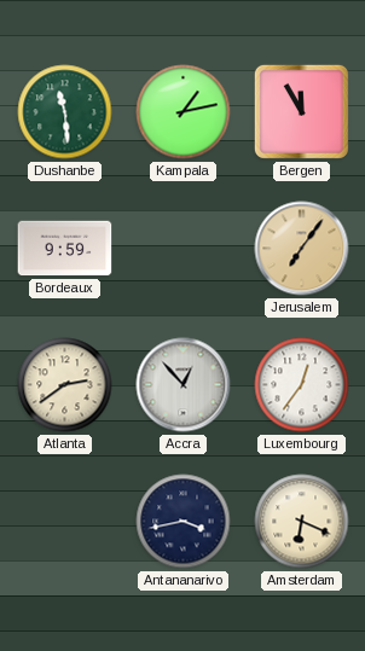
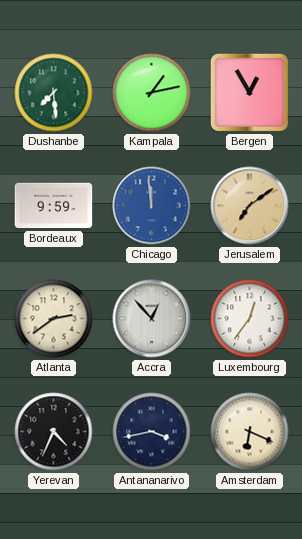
Dushanbe: 11:29 -> 7:29 (54, 93)
Bergen: 11:55 -> 12:55 (249, 92)
Chicago: none -> 11:59 (152, 206)
Jerusalem: 7:06 -> 7:09 (250, 206)
Yerevan: none -> 4:34 (54, 432)
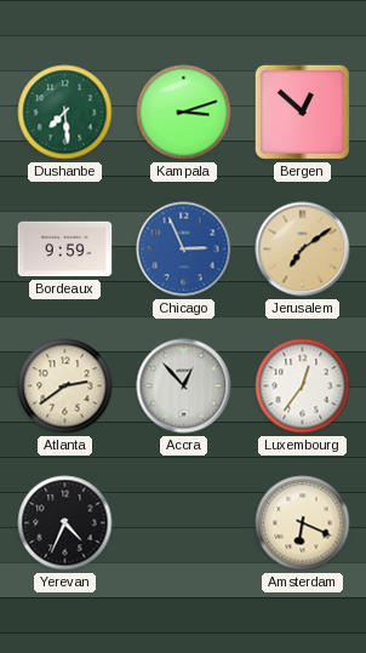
Kampala: 1:13 -> 3:12 (184, 113)
Bergen: 12:55 -> 12:52 (302, 111)
Chicago: 11:59 -> 2:56 (184, 250)
Antananarivo: 3:43 -> none (152, 432)
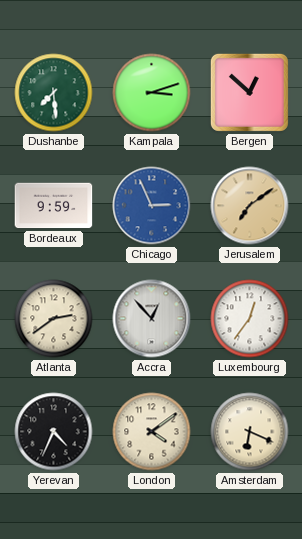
London: none -> 4:09 (152, 432)
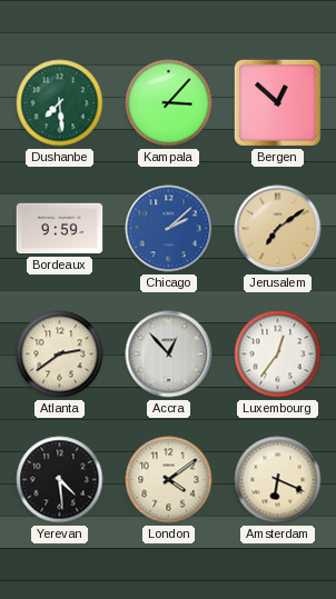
Kampala: 3:12 -> 3:07 (169, 103)
Chicago: 2:56 -> 2:08 (169, 229)
Yerevan: 4:34 -> 4:29 (60, 480)
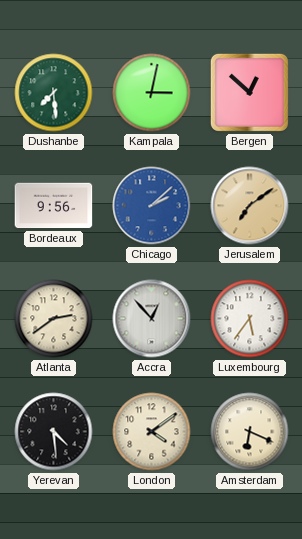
Kampala: 3:07 -> 3:02 (152, 93)
Bordeaux: 9:59 -> 9:56 (54, 206)
Luxembourg: 12:36 -> 5:36 (250, 319)
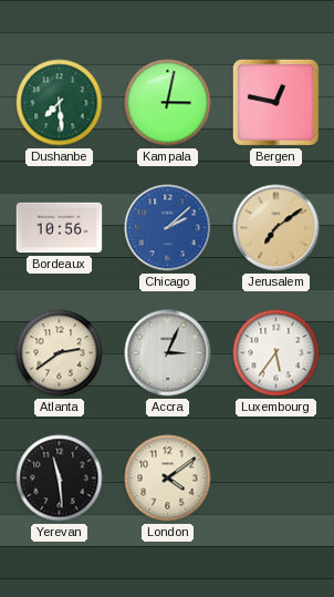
Bergen: 12:52 -> 12:47 (275, 102)
Bordeaux: 9:56 -> 10:56 (60, 228)
Accra: 12:53 -> 3:04 (168, 353)
Yerevan: 4:29 -> 11:29 (60, 478)
Amsterdam: 6:19 -> none (250, 432)
